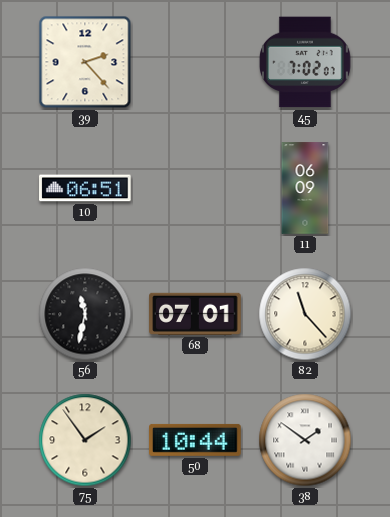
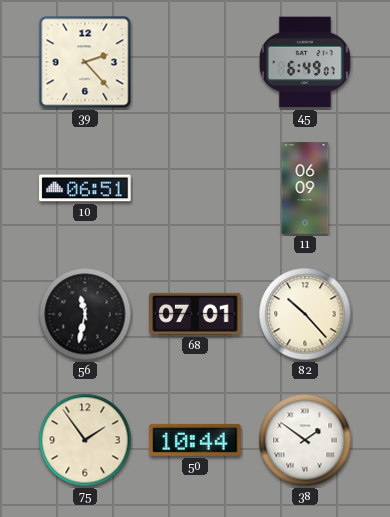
45: 7:02 -> 6:49 (305, 62)
82: 11:23 -> 10:23 (305, 314)
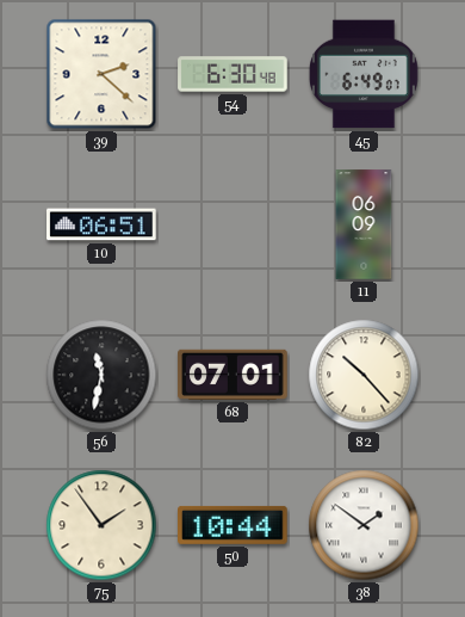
39: 2:23 -> 2:22 (101, 74)
54: none -> 6:30 (232, 74)
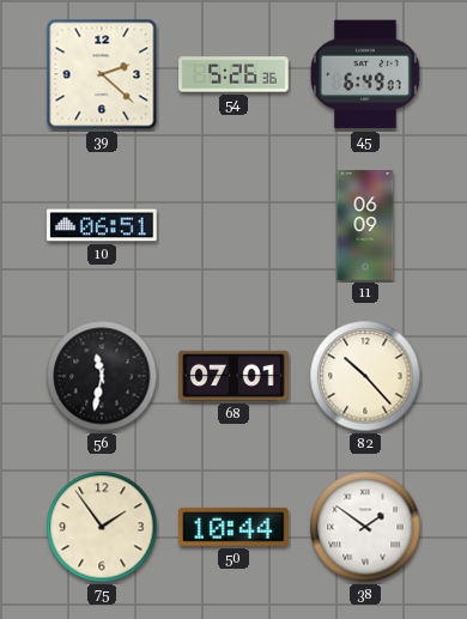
54: 6:30 -> 5:26 (233, 74)
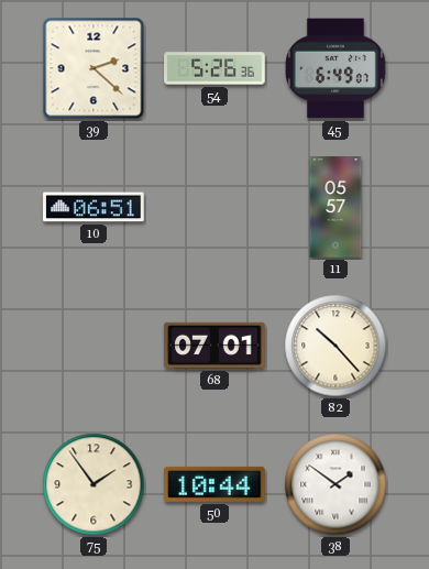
11: 06:09 -> 05:57 (335, 207)
56: 11:32 -> none (102, 376)
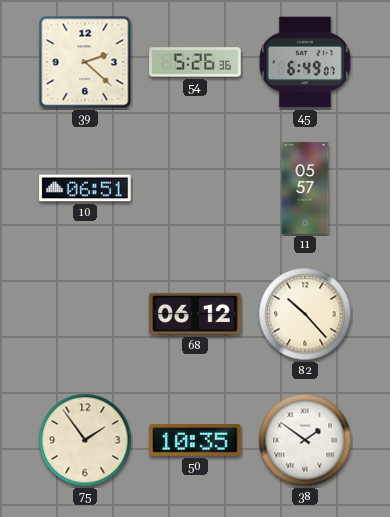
68: 07:01 -> 06:12 (195, 314)
50: 10:44 -> 10:35 (195, 440)
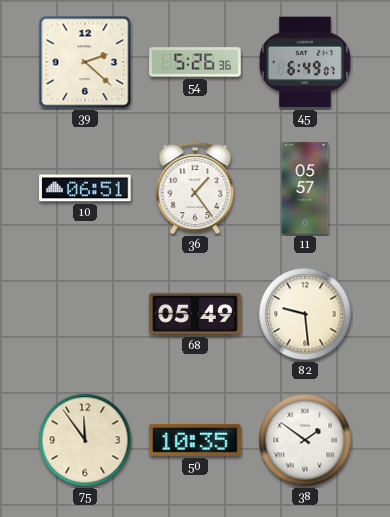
36: none -> 1:24 (195, 188)
68: 06:12 -> 05:49 (195, 314)
82: 10:23 -> 9:29 (305, 314)
75: 1:54 -> 11:54 (85, 440)
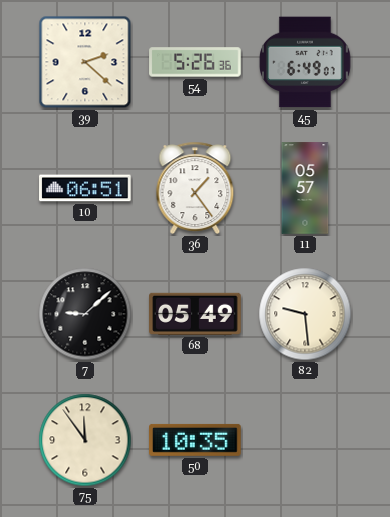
7: none -> 9:08 (85, 314)
38: 1:51 -> none (305, 440)
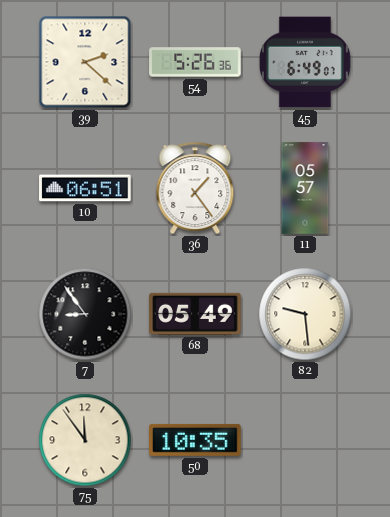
7: 9:08 -> 8:54 (85, 314)
